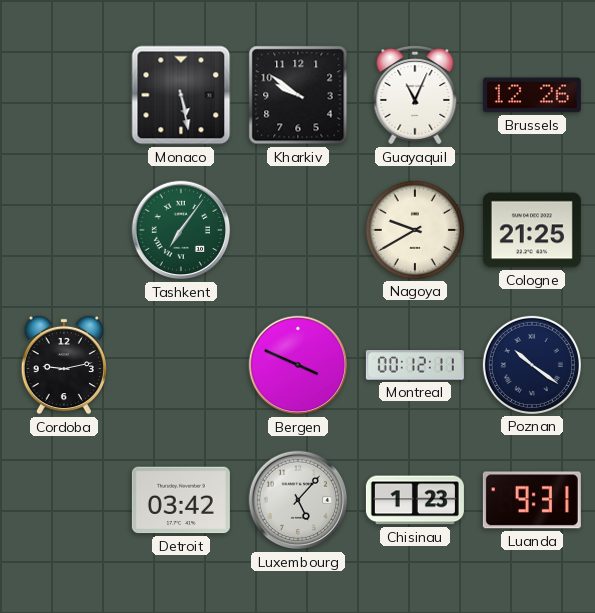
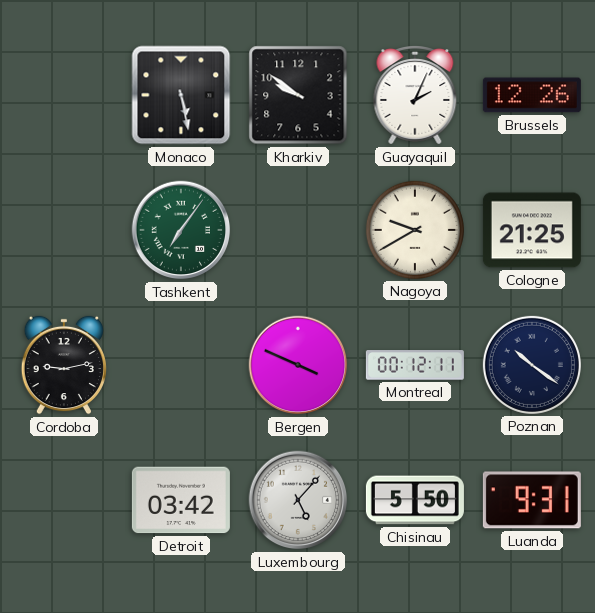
Guayaquil: 11:04 -> 2:04 (415, 96)
Chisinau: 1:23 -> 5:50 (415, 500)
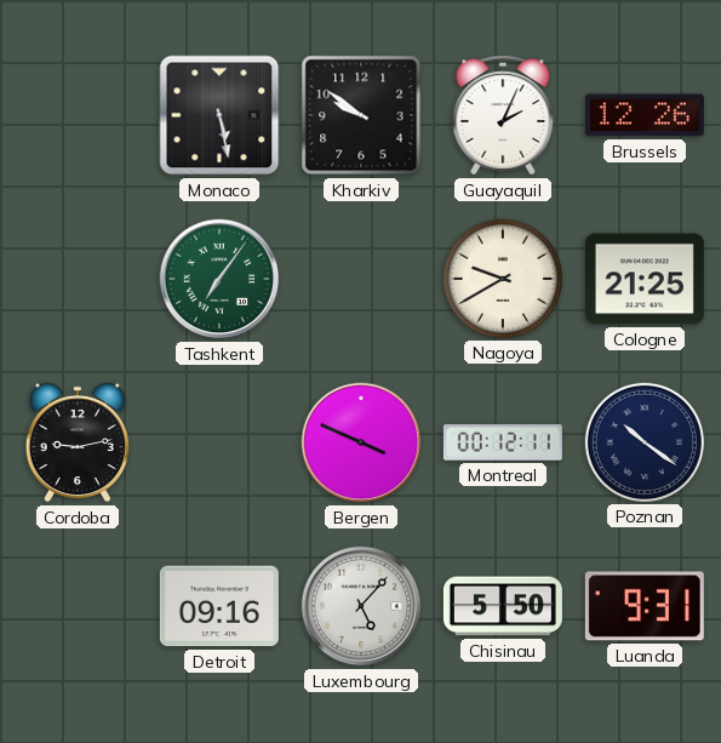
Detroit: 03:42 -> 09:16 (219, 606)
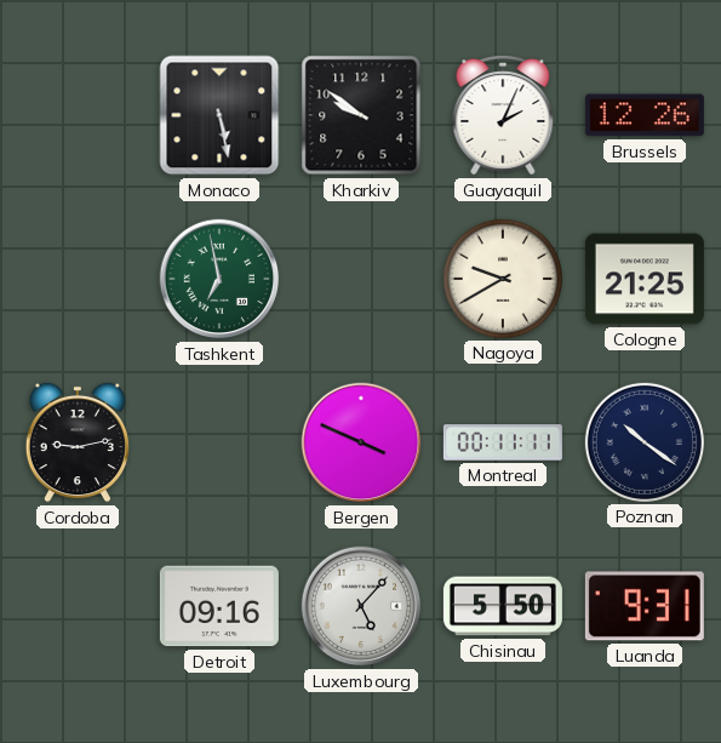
Tashkent: 7:06 -> 6:58 (219, 279)
Montreal: 00:12 -> 00:11 (503, 442)
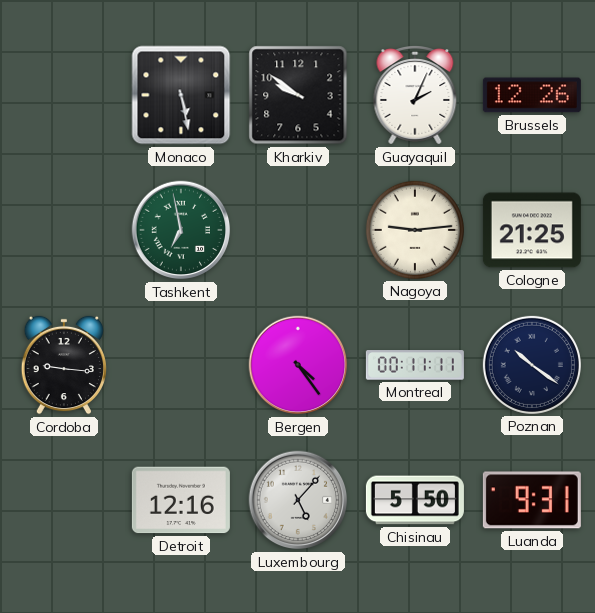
Nagoya: 9:40 -> 9:14 (415, 230)
Cordoba: 9:13 -> 9:16 (64, 365)
Bergen: 3:49 -> 4:24 (298, 365)
Detroit: 09:16 -> 12:16 (181, 500)
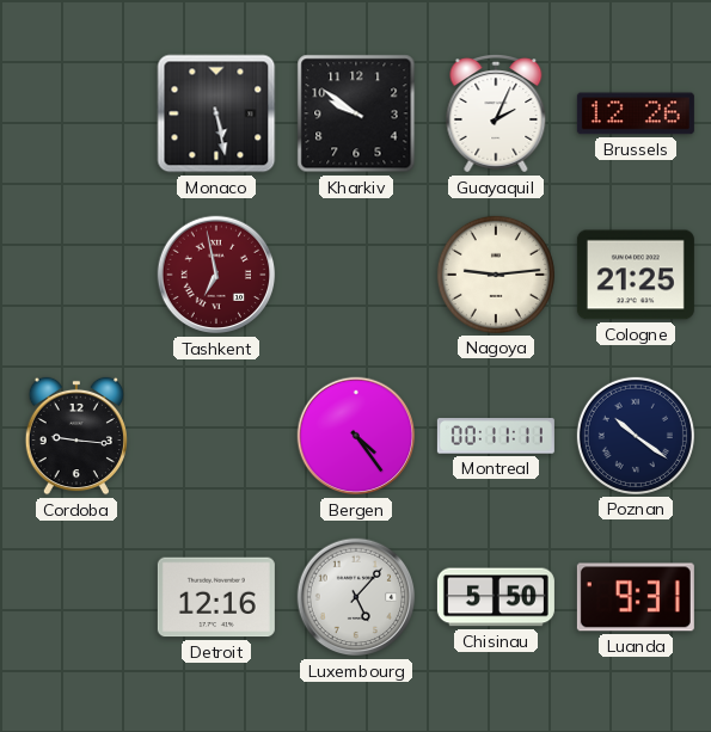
Tashkent dial: green -> burgundy (216, 275)
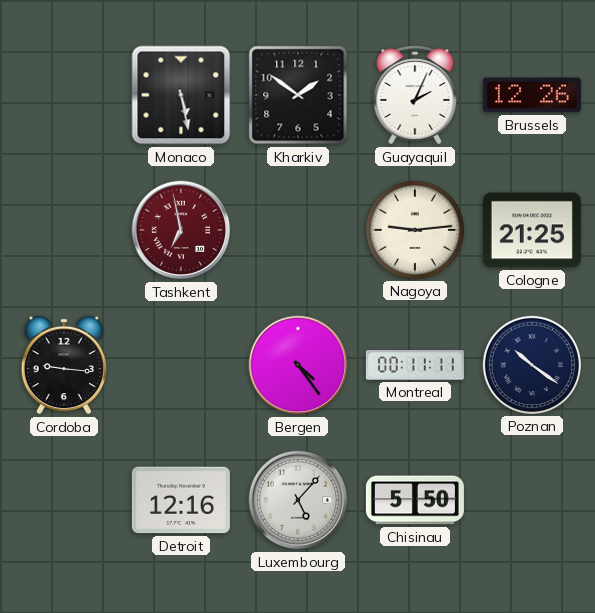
Kharkiv: 9:51 -> 1:51 (298, 95)
Luanda: 9:31 -> none (636, 597)
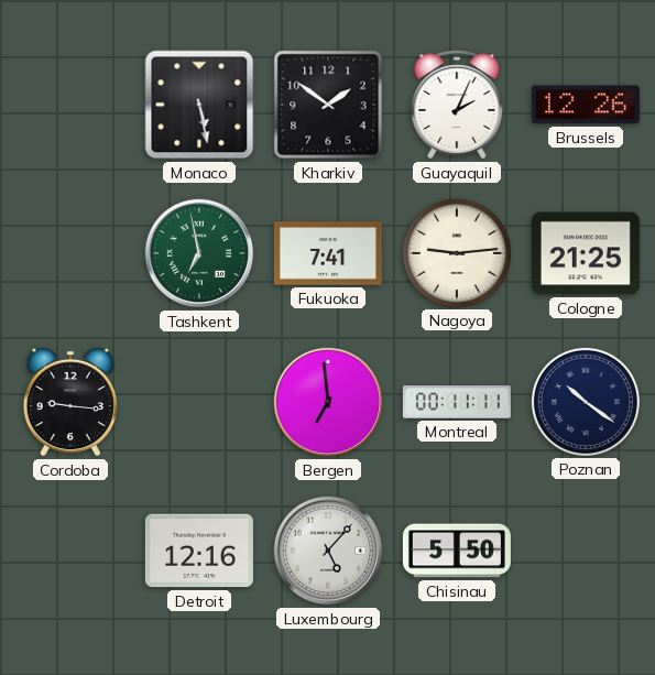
Tashkent dial: burgundy -> green (199, 253)
Fukuoka: none -> 7:41 (328, 253)
Bergen: 4:24 -> 6:59 (328, 402)
